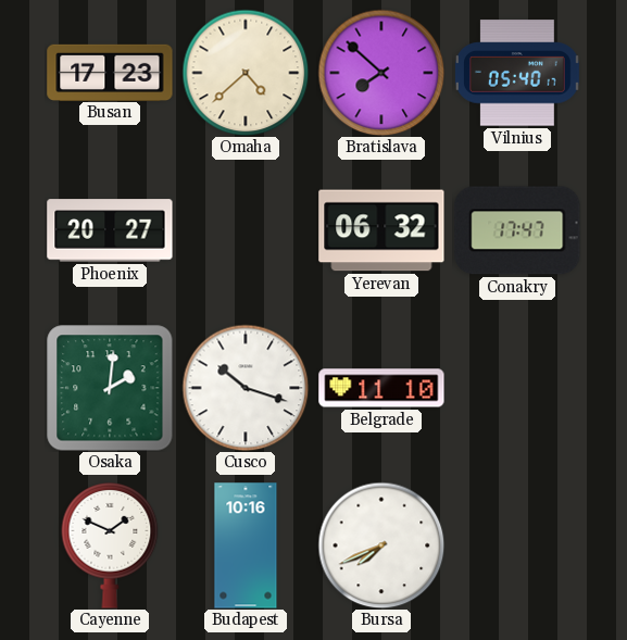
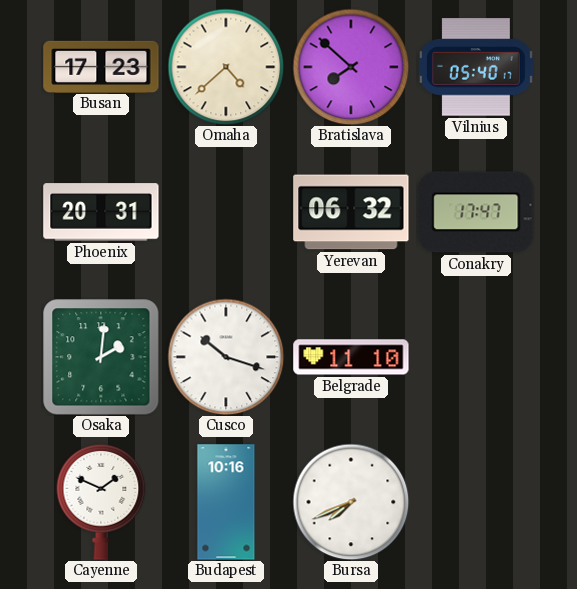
Phoenix: 20:27 -> 20:31 (101, 212)
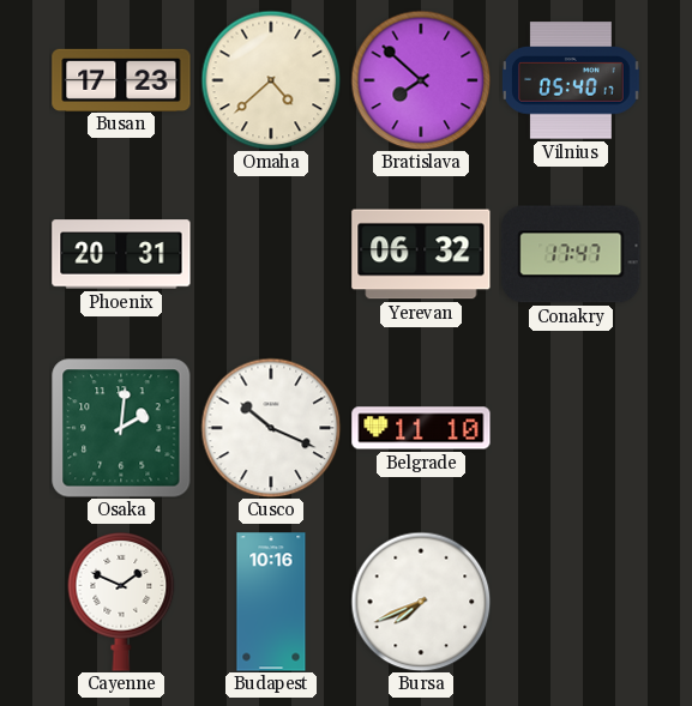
Cusco: 10:18 -> 10:19 (271, 428)
